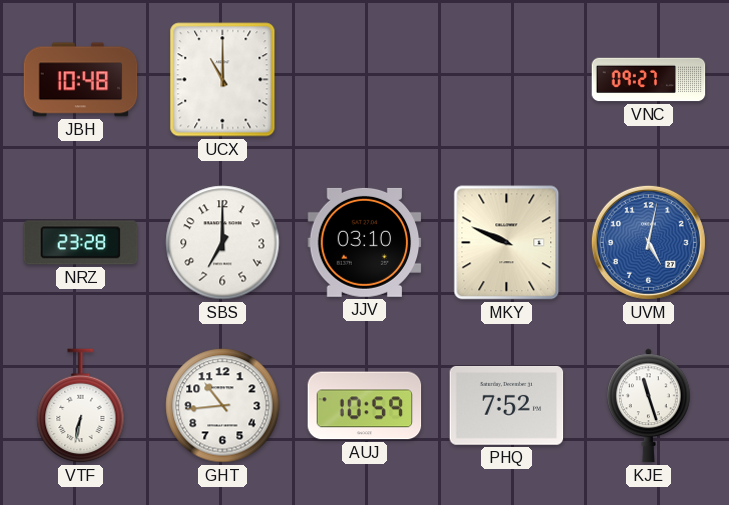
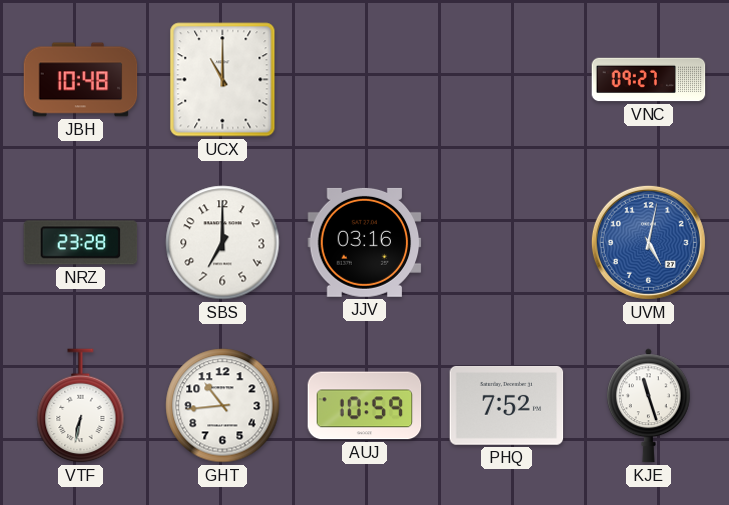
JJV: 03:10 -> 03:16 (365, 242)
MKY: 9:49 -> none (507, 243)
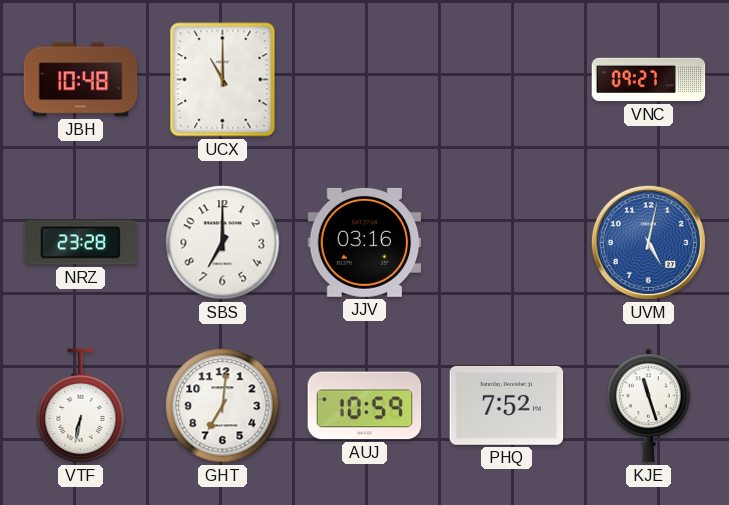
GHT: 10:44 -> 7:01 (223, 406)
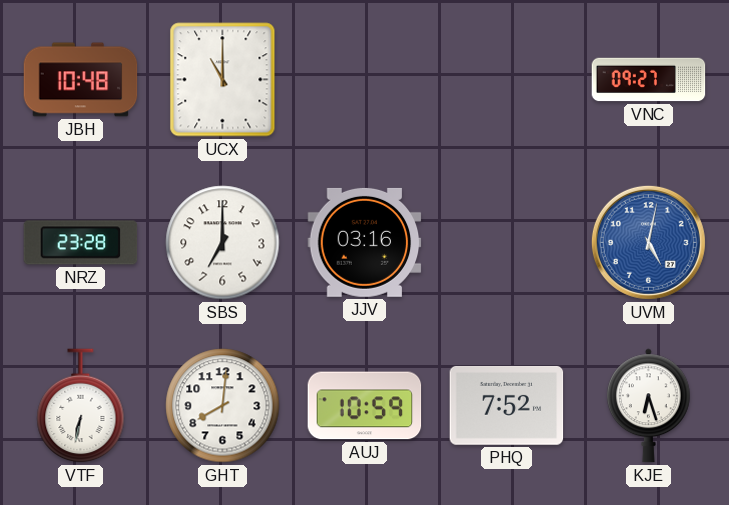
GHT: 7:01 -> 8:01 (223, 406)
KJE: 11:27 -> 6:27 (648, 406)
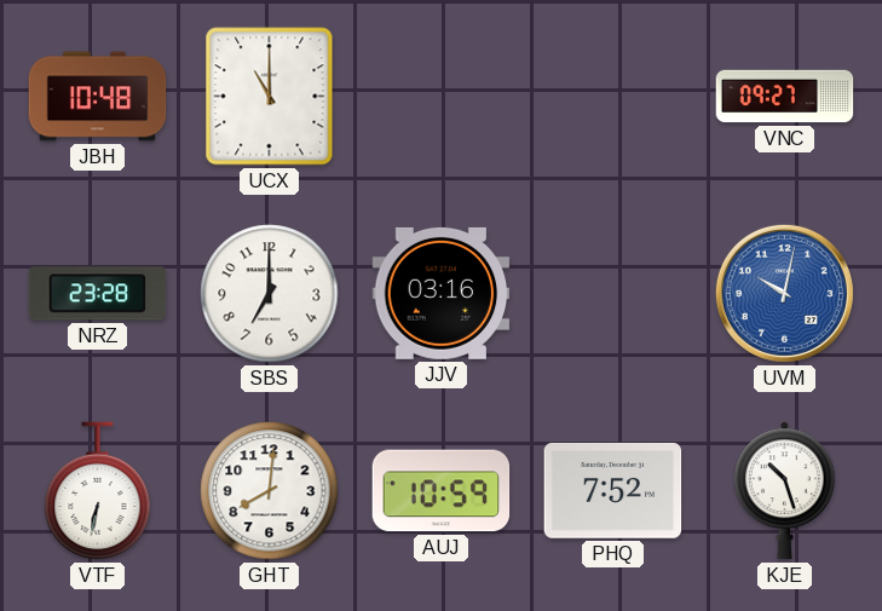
UVM: 5:02 -> 10:02 (784, 293)
KJE: 6:27 -> 10:27 (784, 491)
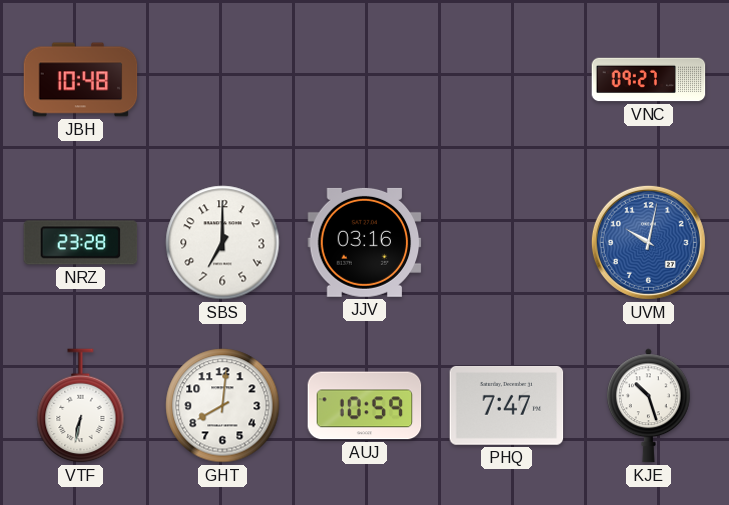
UCX: 11:00 -> none (270, 97)
PHQ: 7:52 -> 7:47 (507, 406)
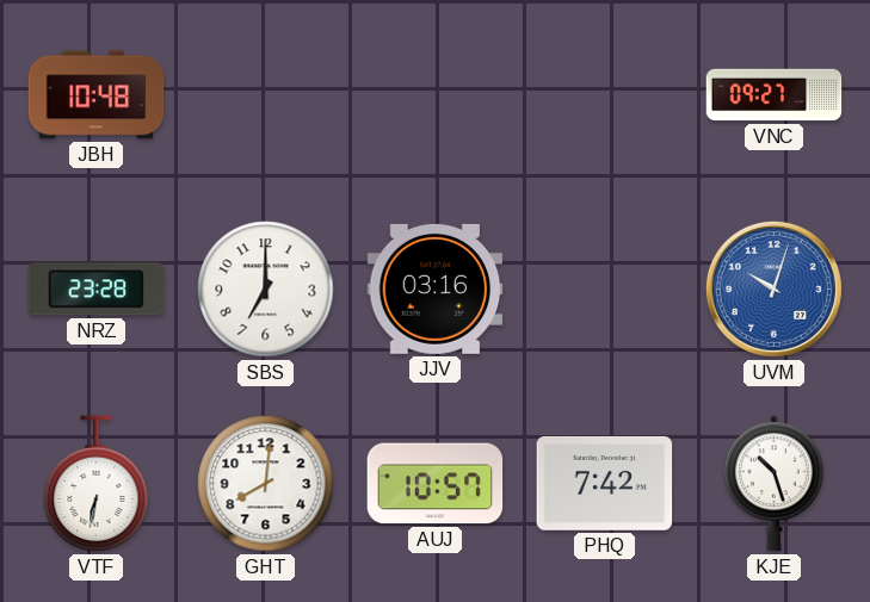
UVM: 10:02 -> 10:03 (773, 288)
AUJ: 10:59 -> 10:57 (436, 484)
PHQ: 7:47 -> 7:42 (605, 484)
